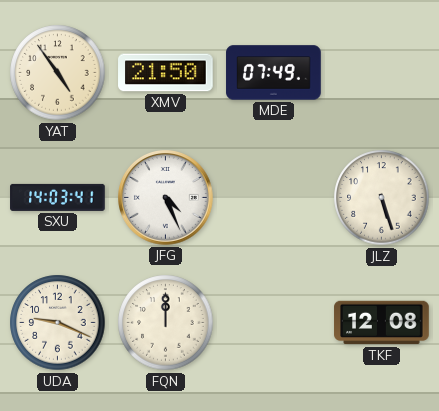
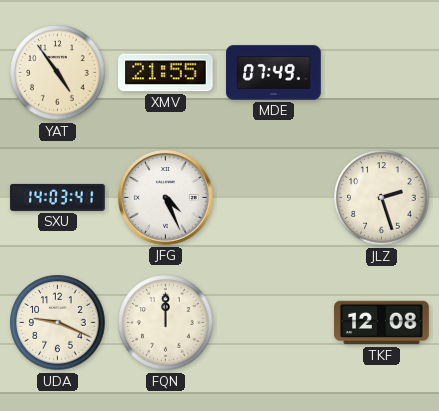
XMV: 21:50 -> 21:55 (166, 73)
JLZ: 5:27 -> 2:27 (382, 198)
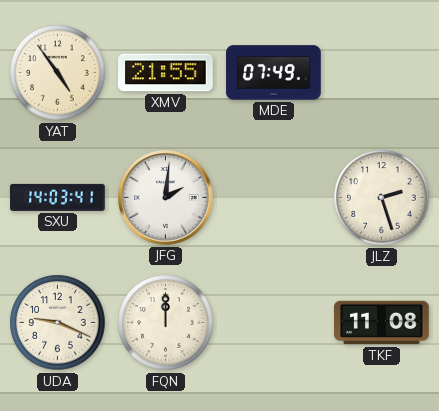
JFG: 4:26 -> 2:01 (166, 198)
TKF: 12:08 -> 11:08 (382, 323)
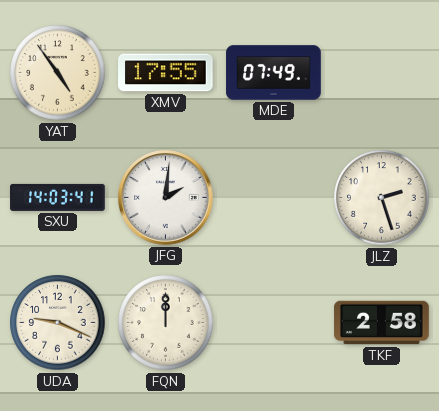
XMV: 21:55 -> 17:55 (166, 73)
TKF: 11:08 -> 2:58 (382, 323)
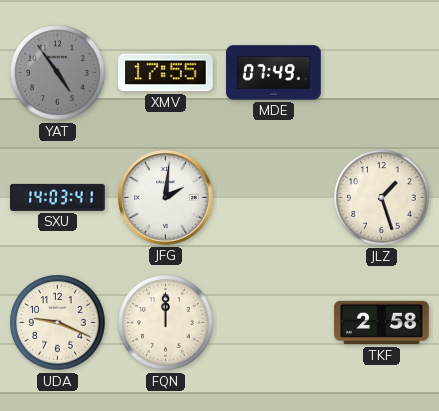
YAT dial: cream -> grey (58, 73)
JLZ: 2:27 -> 1:27 (382, 198)
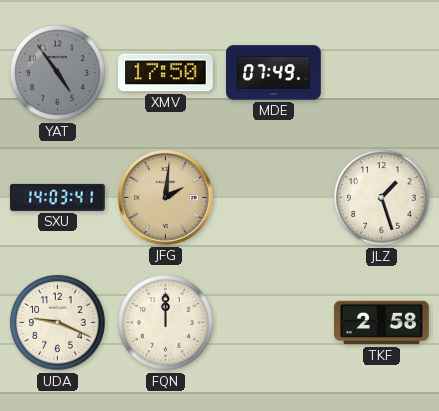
XMV: 17:55 -> 17:50 (166, 73)
JFG dial: white -> champagne (166, 198)
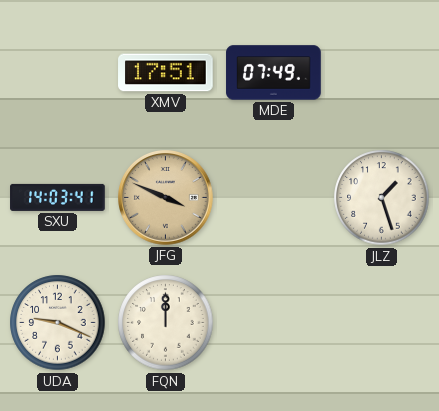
YAT: 4:54 -> none (58, 73)
XMV: 17:50 -> 17:51 (166, 73)
JFG: 2:01 -> 3:49 (166, 198)
TKF: 2:58 -> none (382, 323)
